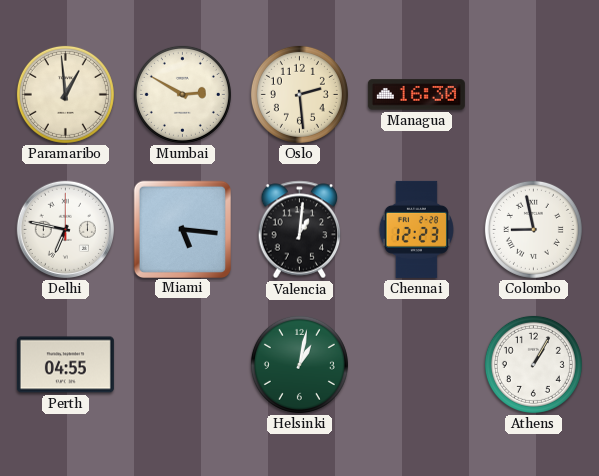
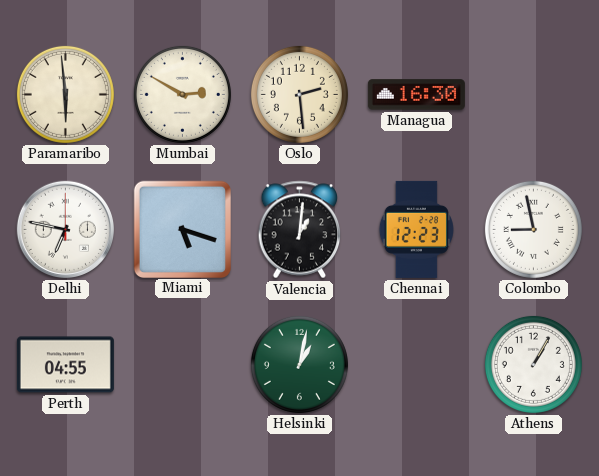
Paramaribo: 12:59 -> 5:59 (65, 94)
Miami: 5:16 -> 5:18 (182, 229)
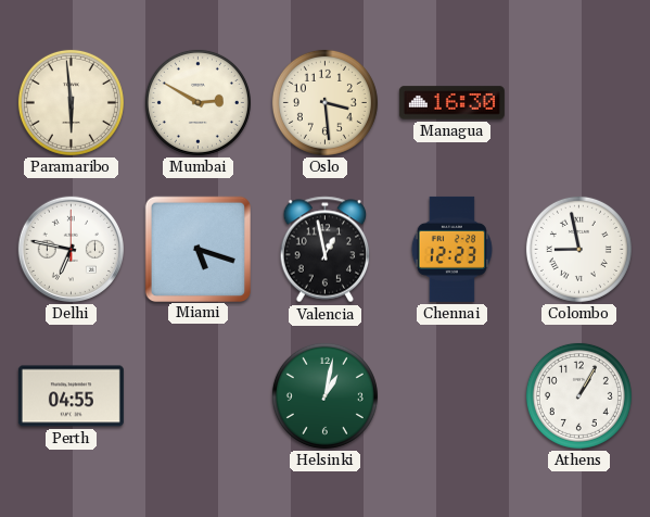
Oslo: 2:29 -> 3:29 (324, 102)
Valencia: 1:01 -> 12:58 (326, 250)
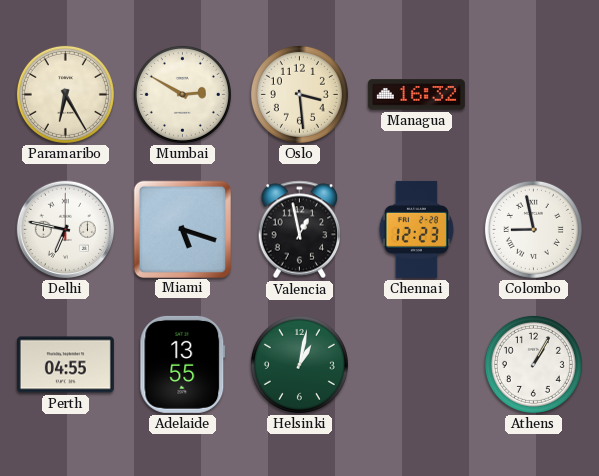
Paramaribo: 5:59 -> 6:25 (65, 94)
Managua: 16:30 -> 16:32 (416, 95)
Adelaide: none -> 13:55 (183, 364)
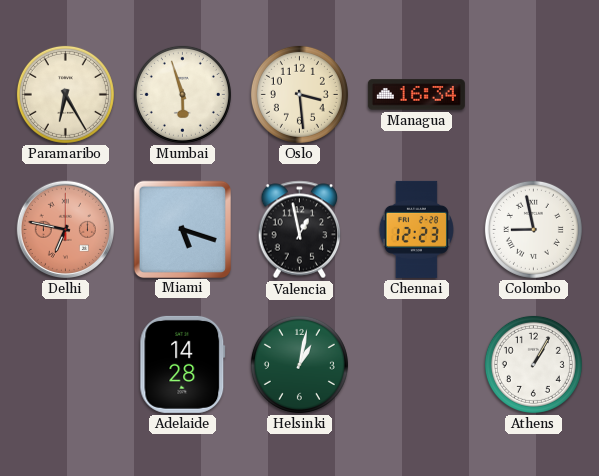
Mumbai: 2:50 -> 5:57 (182, 94)
Managua: 16:32 -> 16:34 (416, 95)
Delhi dial: white -> salmon (65, 229)
Perth: 04:55 -> none (65, 365)
Adelaide: 13:55 -> 14:28 (183, 364)
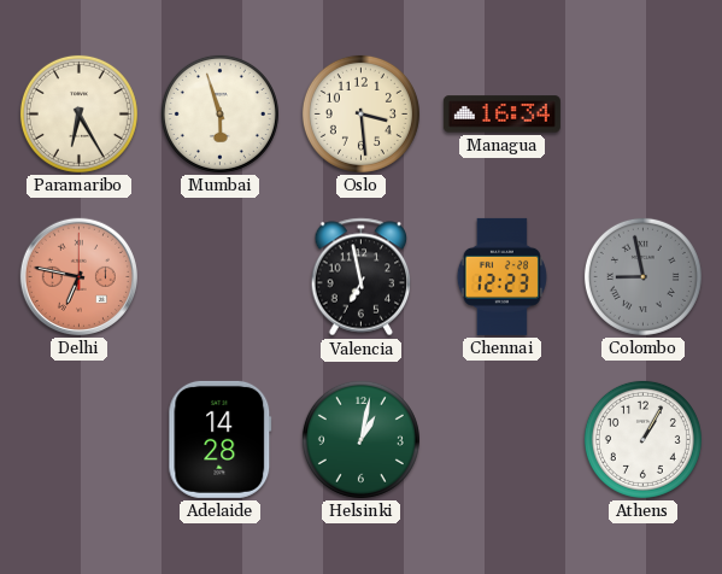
Miami: 5:18 -> none (182, 229)
Valencia: 12:58 -> 6:58 (362, 277)
Colombo dial: white -> grey (642, 276)
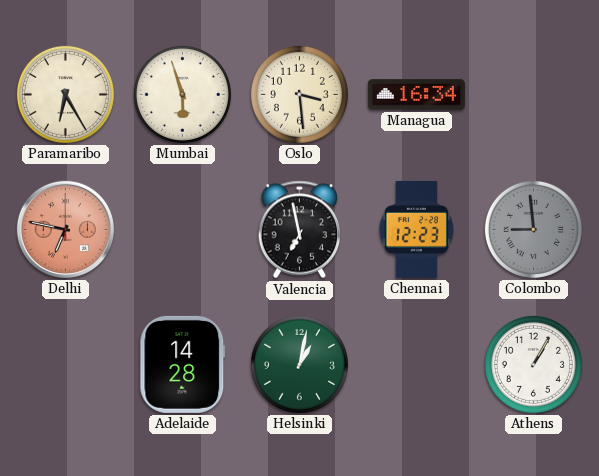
Colombo: 8:58 -> 8:59 (533, 229)
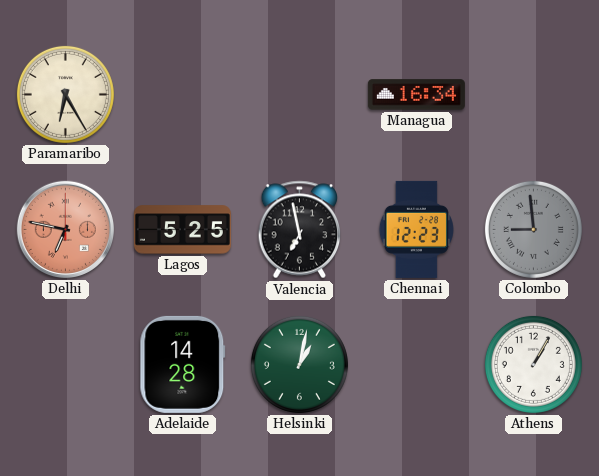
Mumbai: 5:57 -> none (182, 94)
Oslo: 3:29 -> none (299, 94)
Lagos: none -> 5:25 (182, 230)
